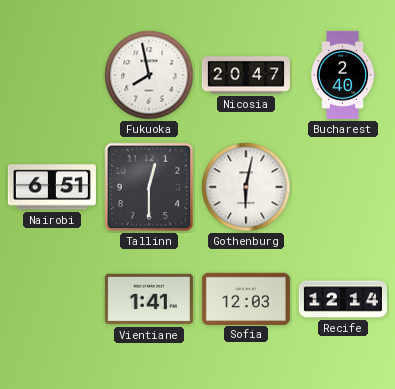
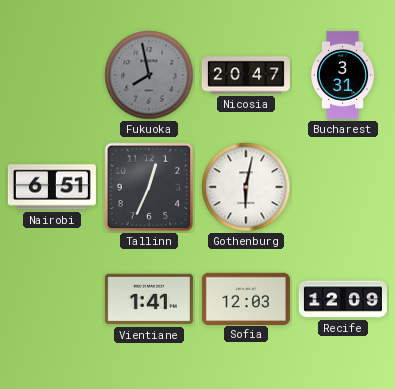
Fukuoka dial: white -> grey (149, 75)
Bucharest: 2:40 -> 3:31 (343, 75)
Tallinn: 12:30 -> 12:34 (149, 187)
Recife: 12:14 -> 12:09 (343, 299)
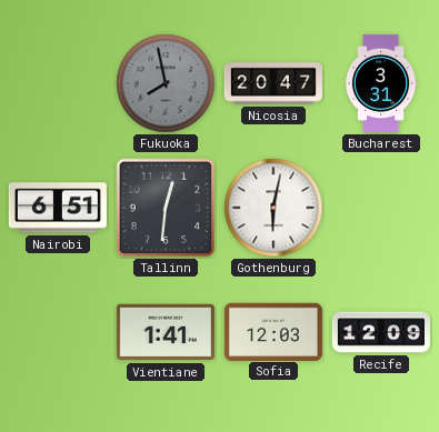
Tallinn: 12:34 -> 12:31 (166, 208)
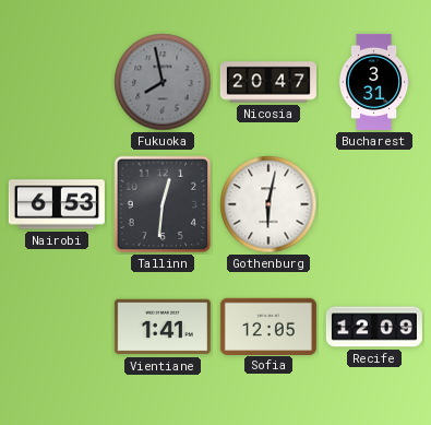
Nairobi: 6:51 -> 6:53 (57, 204)
Sofia: 12:03 -> 12:05 (268, 326)
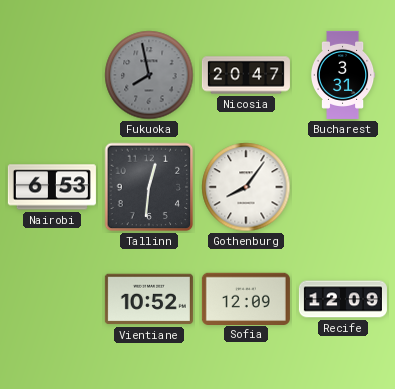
Gothenburg: 6:02 -> 8:06 (246, 187)
Vientiane: 1:41 -> 10:52 (149, 299)
Sofia: 12:05 -> 12:09 (246, 298)
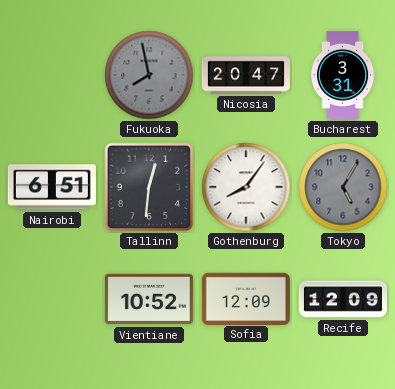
Nairobi: 6:53 -> 6:51 (52, 187)
Tokyo: none -> 5:05 (343, 187)
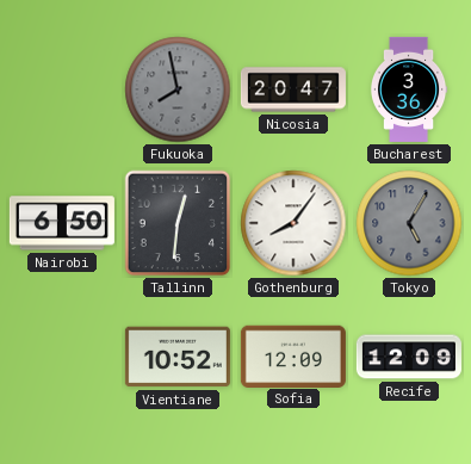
Bucharest: 3:31 -> 3:36 (409, 89)
Nairobi: 6:51 -> 6:50 (62, 223)
